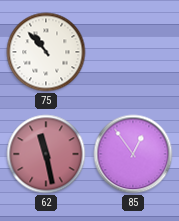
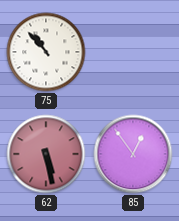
62: 11:28 -> 5:28 (46, 154)
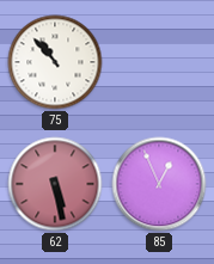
85: 12:54 -> 12:56 (159, 184)
